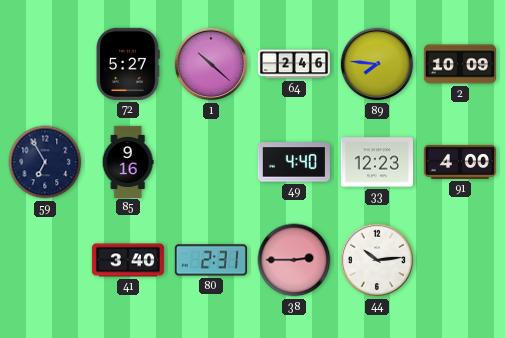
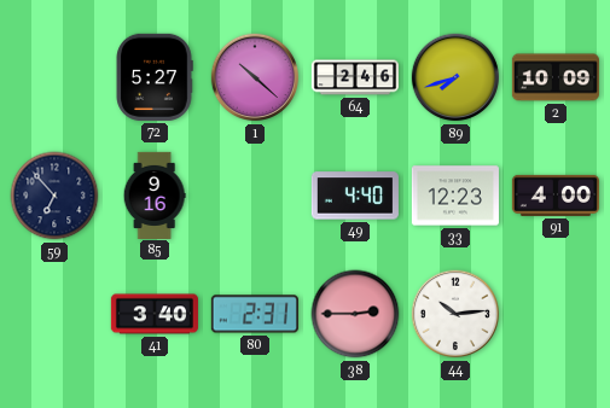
89: 7:46 -> 7:42 (455, 77)
59: 6:55 -> 6:53 (54, 196)
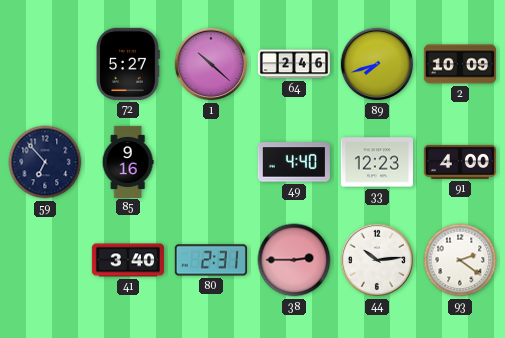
93: none -> 2:21 (460, 260)
